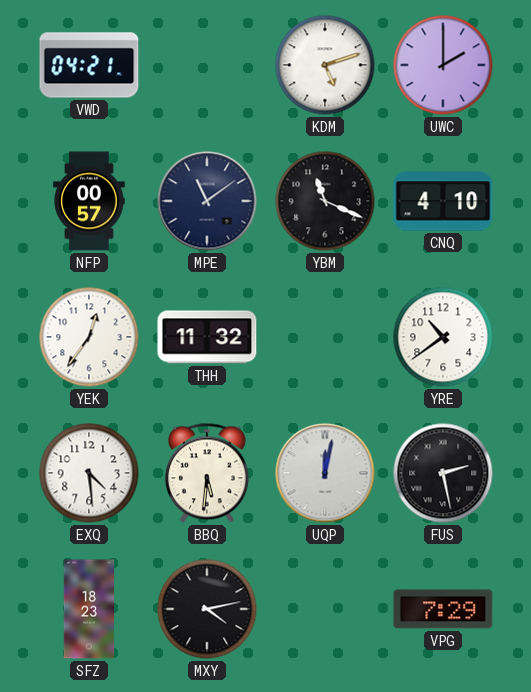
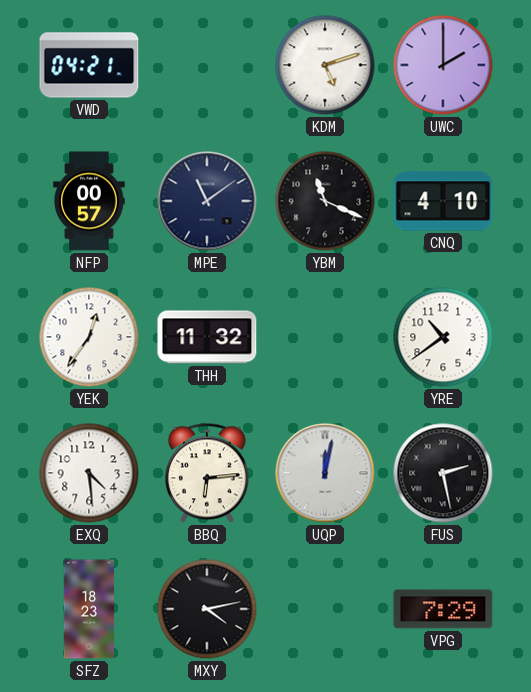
BBQ: 5:31 -> 6:14 (207, 473)
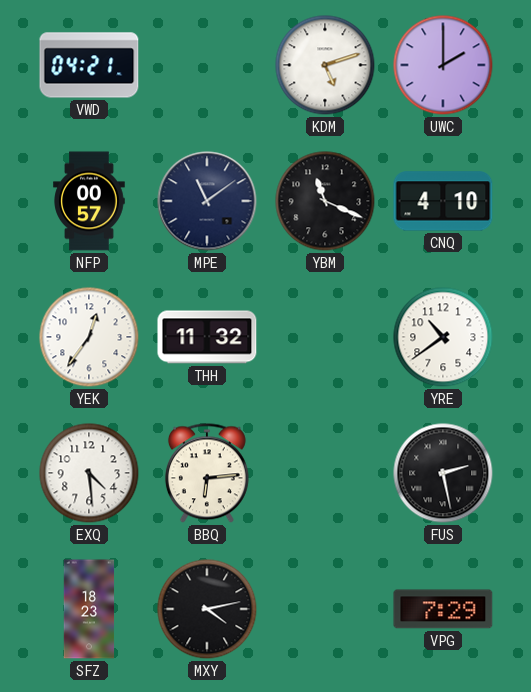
UQP: 12:02 -> none (325, 473)
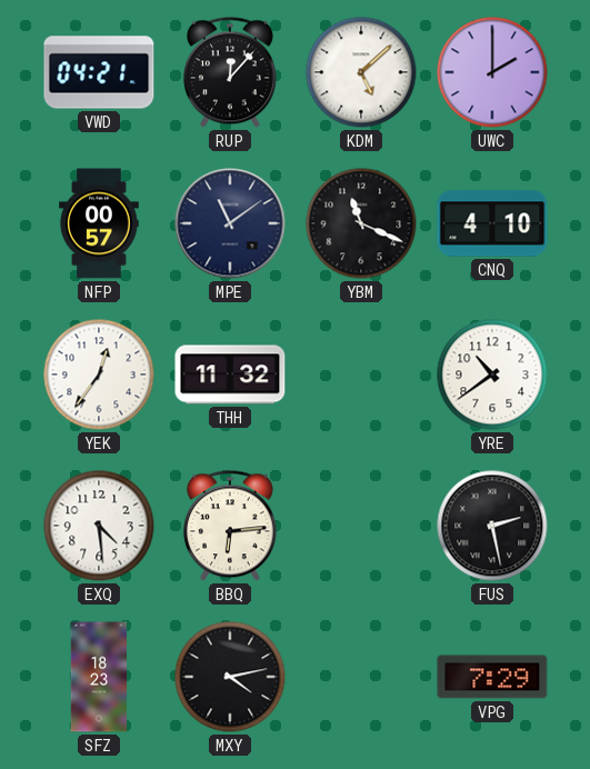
RUP: none -> 12:07 (230, 72)
KDM: 5:12 -> 5:08 (361, 72)
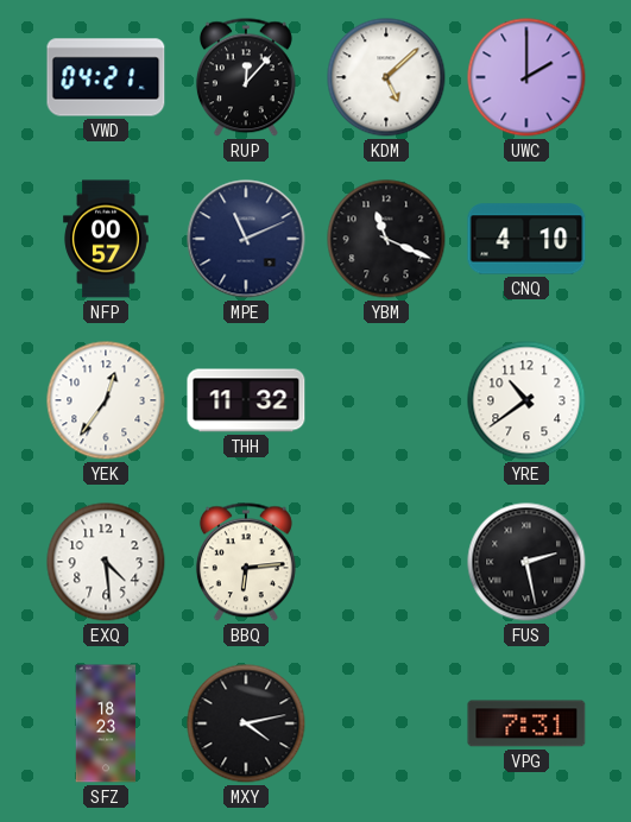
MPE: 11:09 -> 11:11 (246, 239)
VPG: 7:29 -> 7:31 (526, 723)
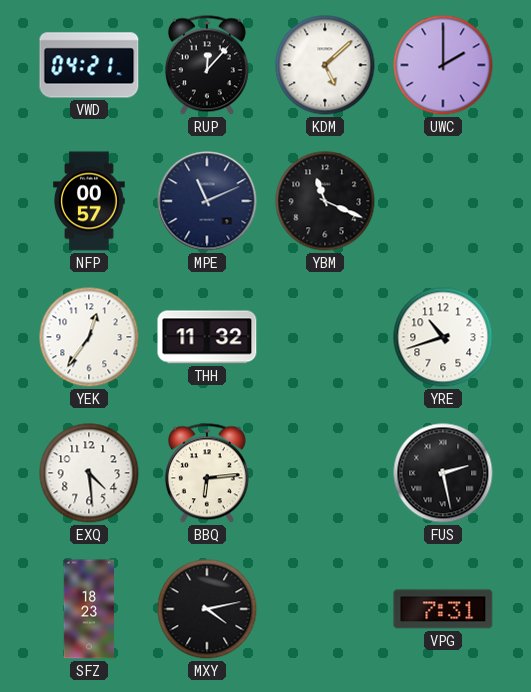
CNQ: 4:10 -> none (526, 239)
YRE: 10:39 -> 10:42 (443, 337)
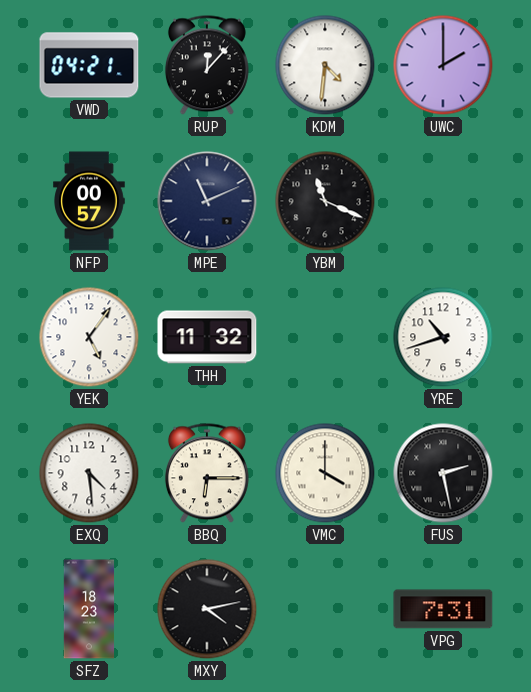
KDM: 5:08 -> 4:31 (325, 65)
YEK: 12:36 -> 5:06 (89, 337)
BBQ: 6:14 -> 6:15 (207, 473)
VMC: none -> 4:00 (325, 473)
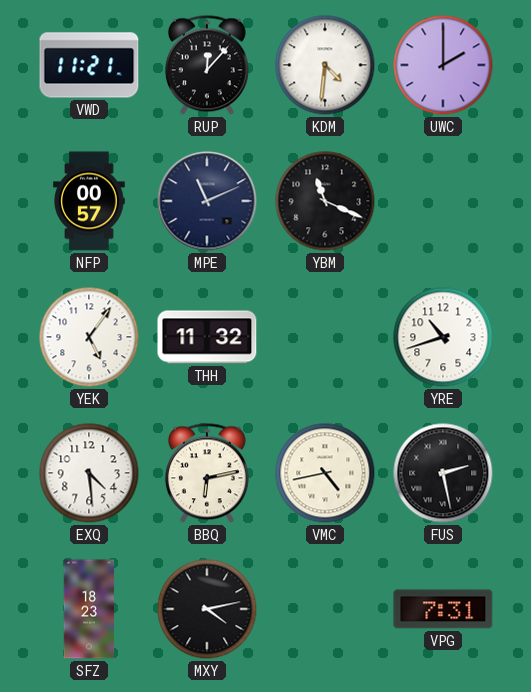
VWD: 04:21 -> 11:21 (89, 65)
BBQ: 6:15 -> 6:13 (207, 473)
VMC: 4:00 -> 4:43 (325, 473)
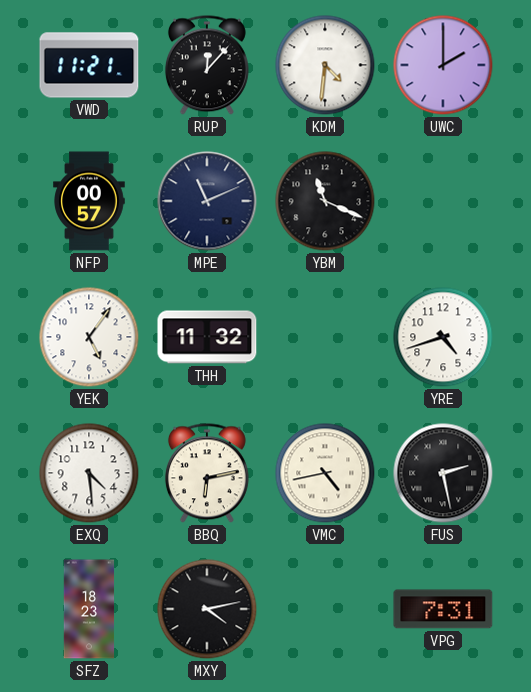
YRE: 10:42 -> 4:42 (443, 337)
